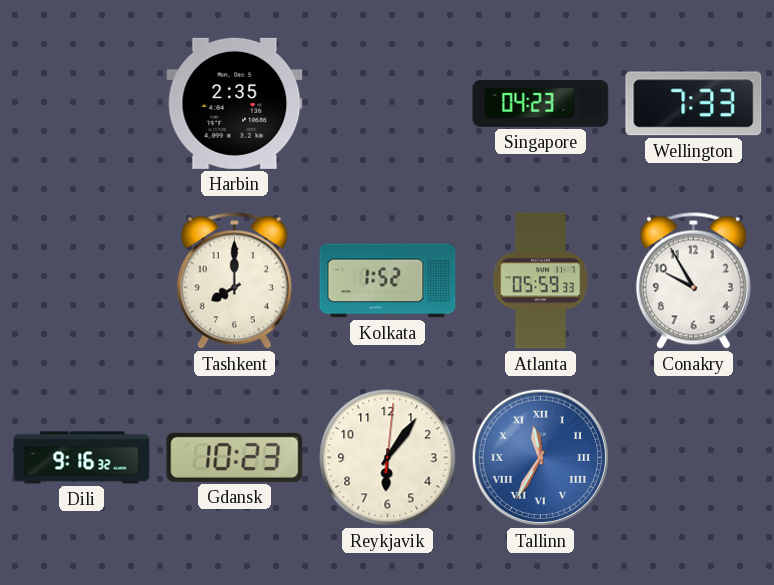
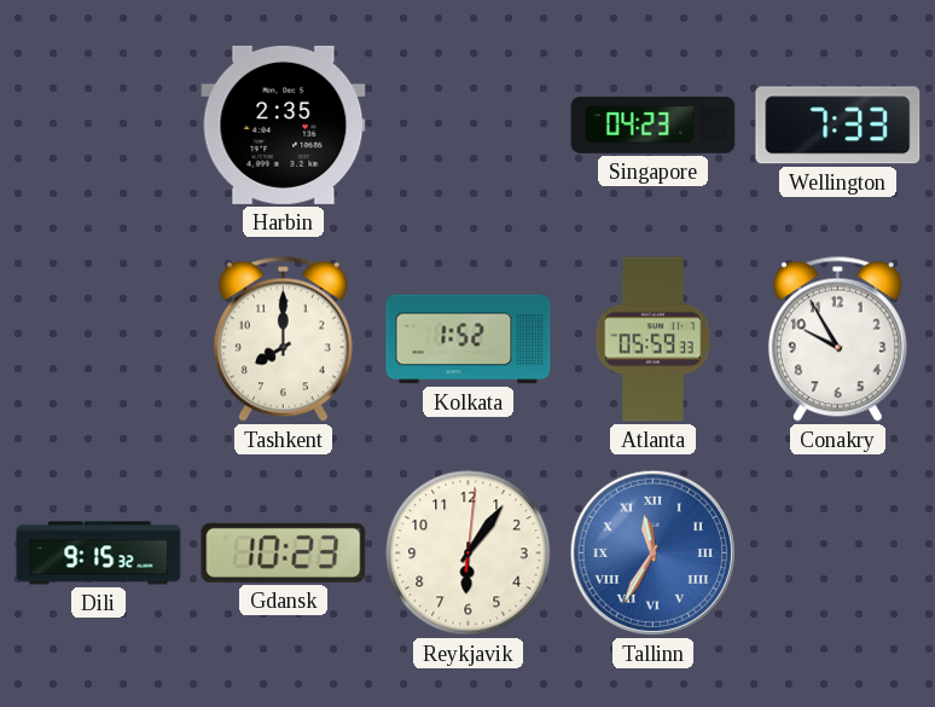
Dili: 9:16 -> 9:15 (99, 554)
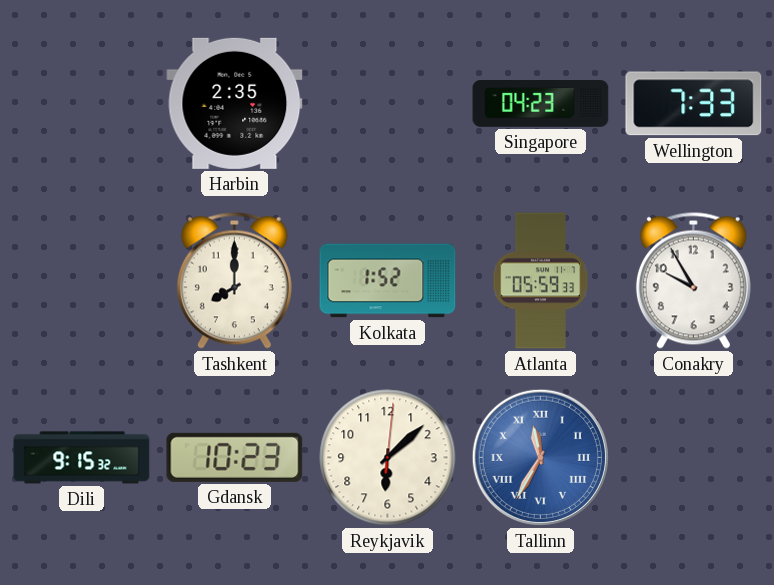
Reykjavik: 6:06 -> 6:08 (388, 458)
